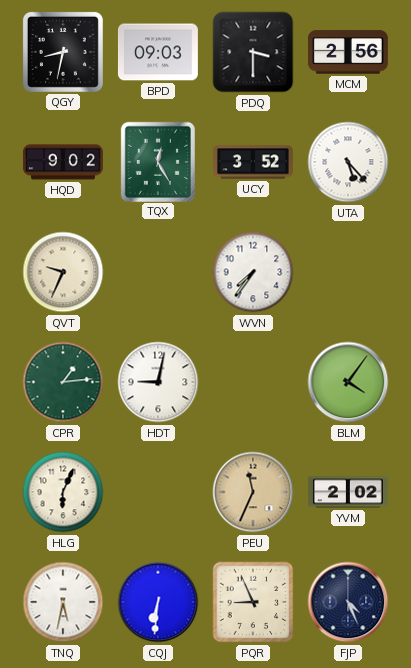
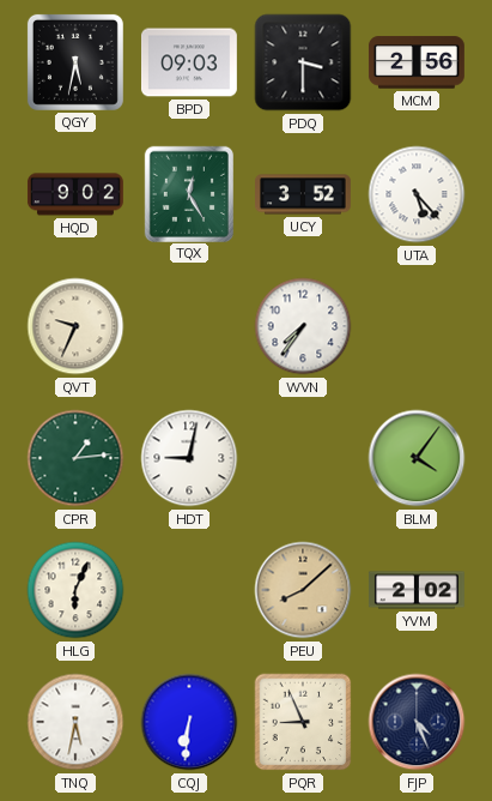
QGY: 8:32 -> 5:32 (75, 62)
PEU: 11:34 -> 8:08 (303, 590)
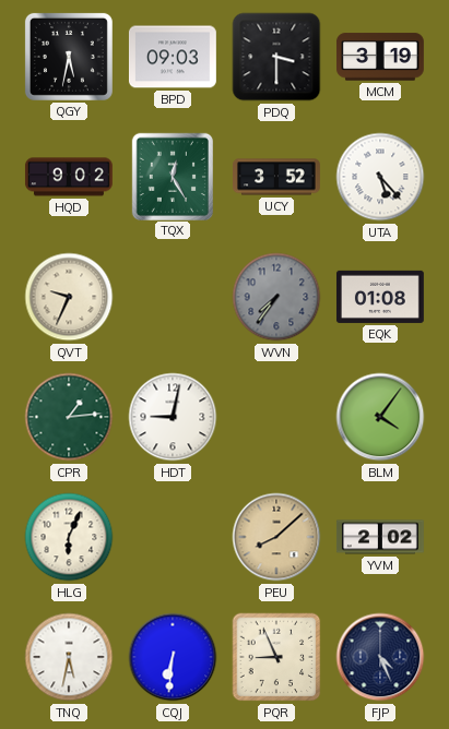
MCM: 2:56 -> 3:19 (380, 57)
WVN dial: white -> grey (276, 297)
EQK: none -> 01:08 (380, 297)
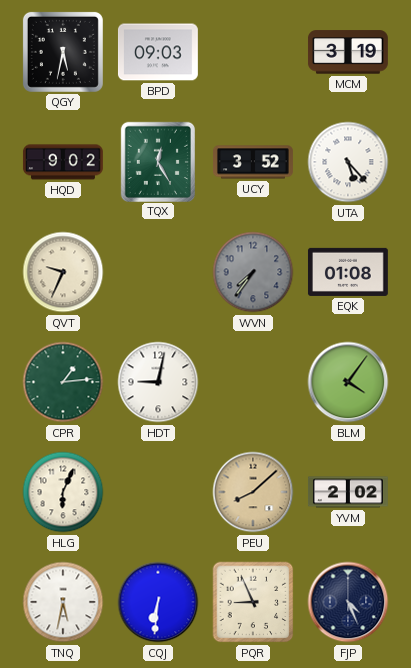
PDQ: 3:30 -> none (276, 57)
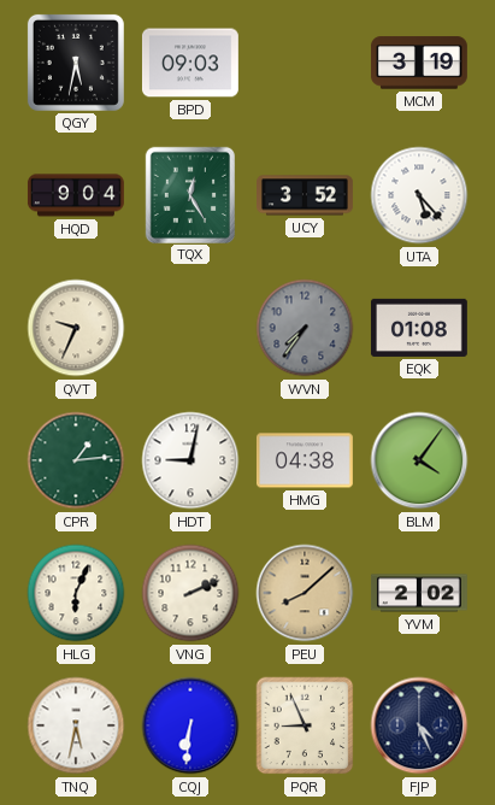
HQD: 9:02 -> 9:04 (76, 195)
HMG: none -> 04:38 (305, 460)
VNG: none -> 2:11 (190, 593)
